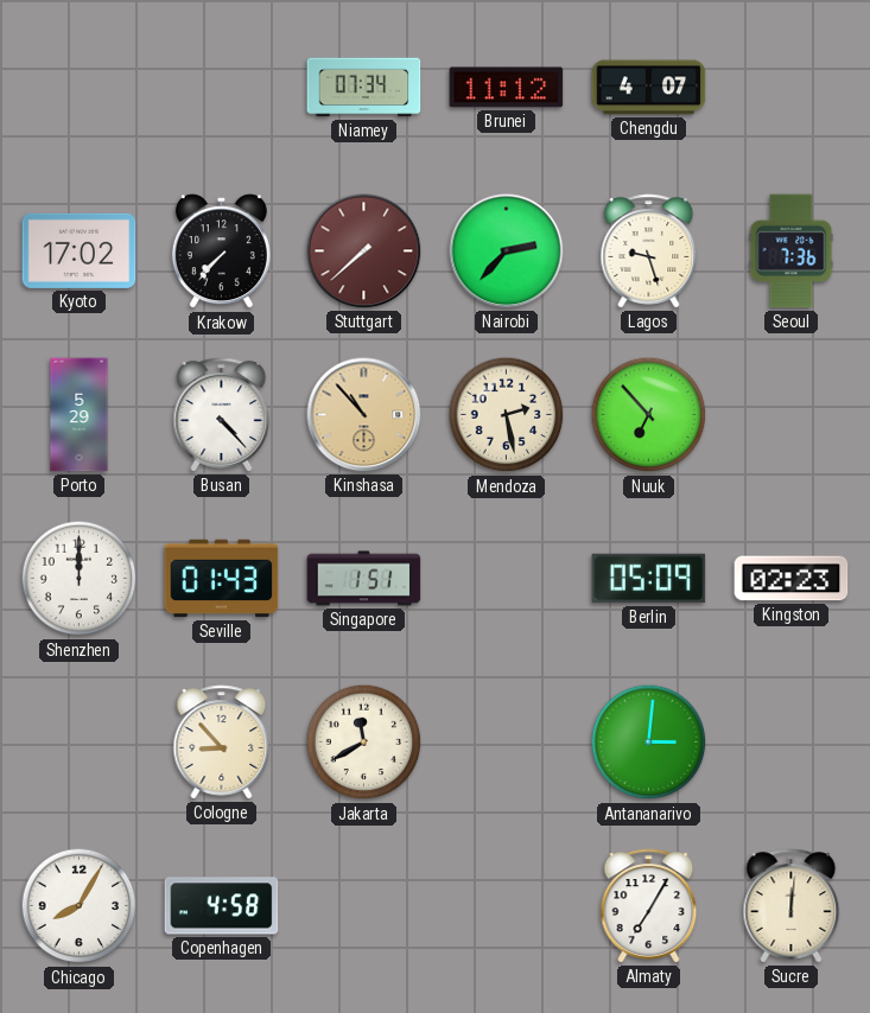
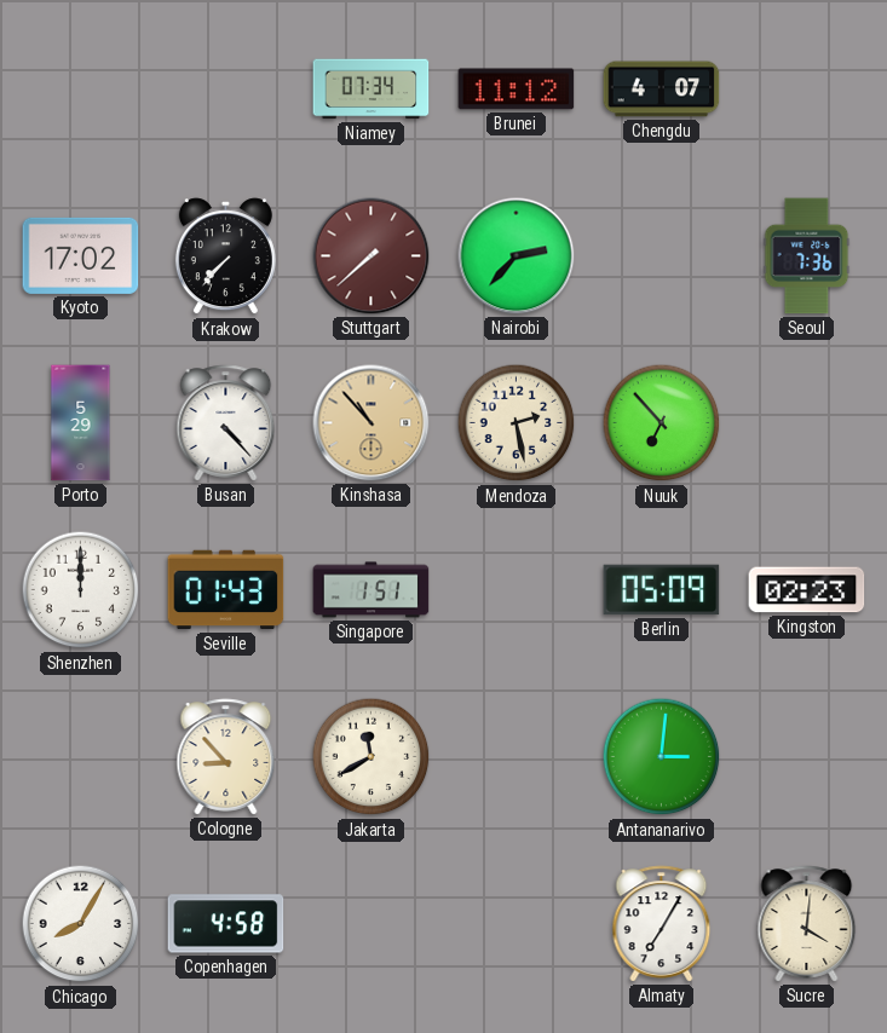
Lagos: 9:27 -> none (649, 251)
Sucre: 12:01 -> 4:01 (807, 924)
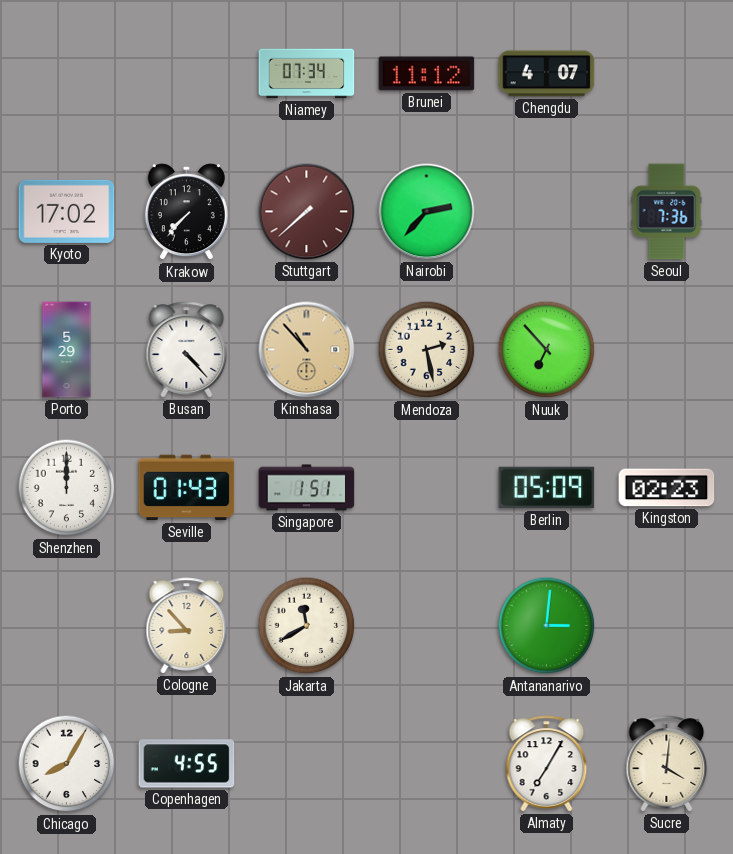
Copenhagen: 4:58 -> 4:55 (187, 764)
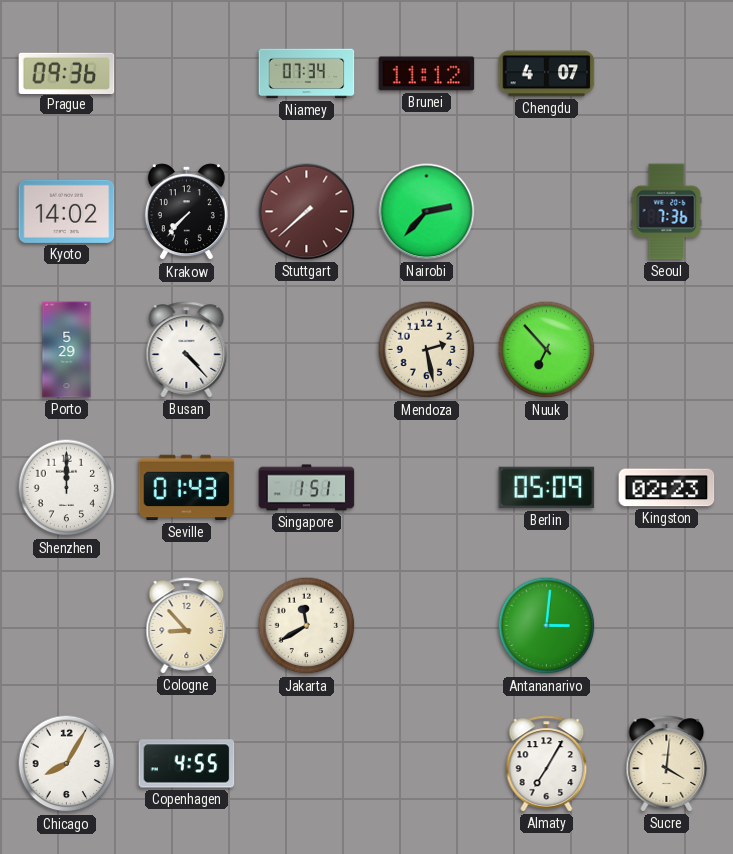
Prague: none -> 09:36 (67, 73)
Kyoto: 17:02 -> 14:02 (67, 211)
Kinshasa: 10:53 -> none (307, 350)
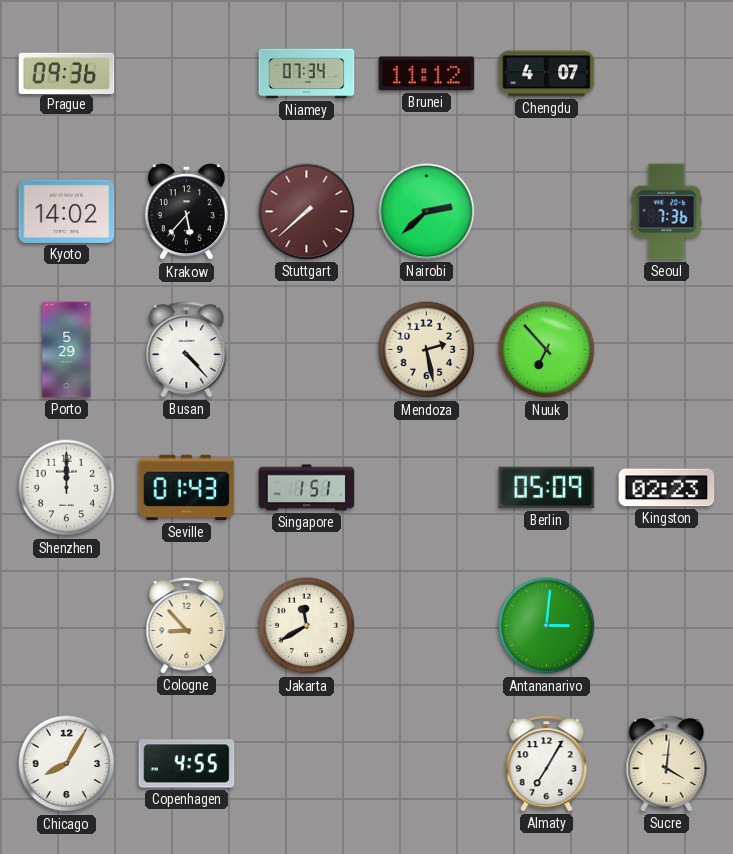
Krakow: 7:37 -> 5:37 (186, 212)
Nairobi: 2:37 -> 2:38 (427, 212)
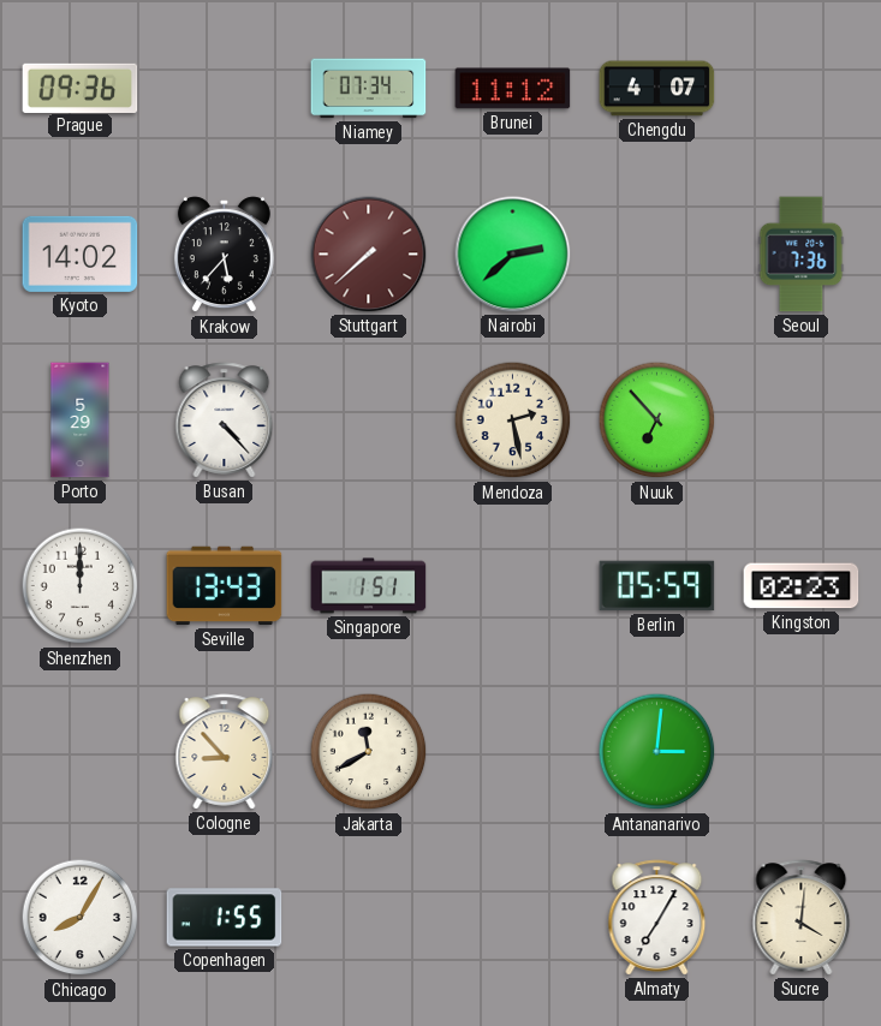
Seville: 01:43 -> 13:43 (225, 586)
Berlin: 05:09 -> 05:59 (657, 586)
Copenhagen: 4:55 -> 1:55 (225, 918)
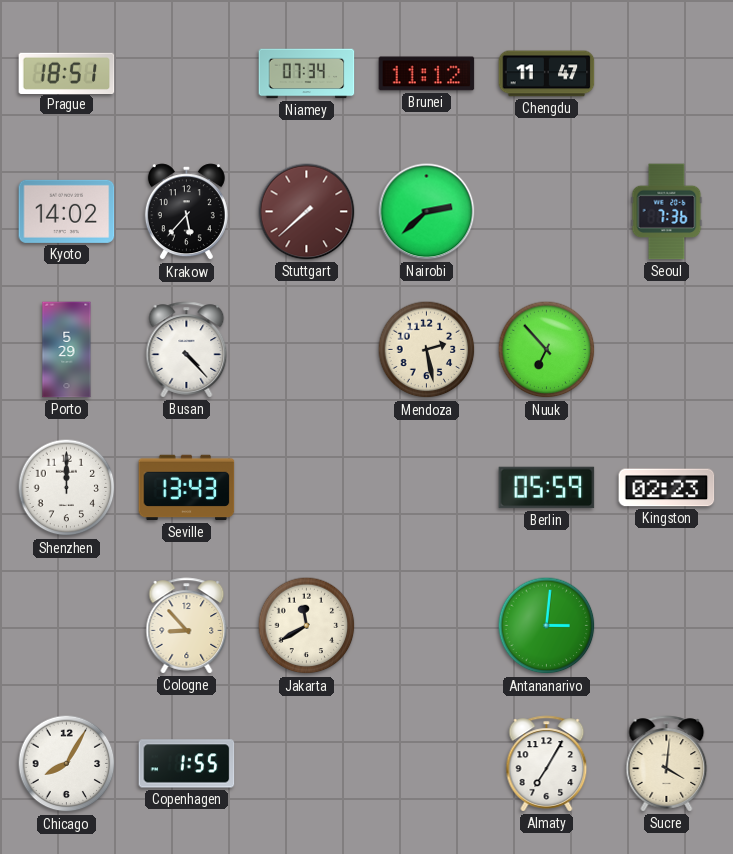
Prague: 09:36 -> 18:51 (67, 73)
Chengdu: 4:07 -> 11:47 (547, 74)
Singapore: 1:51 -> none (369, 586)
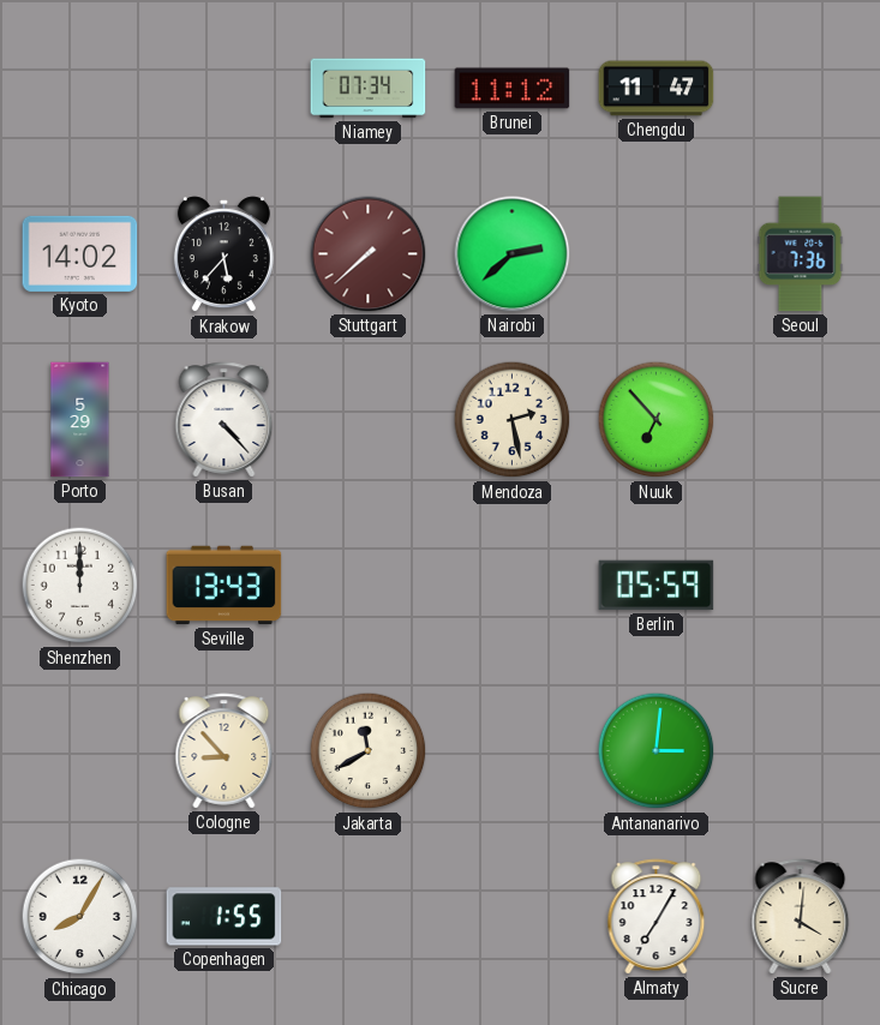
Prague: 18:51 -> none (67, 73)
Kingston: 02:23 -> none (667, 488)
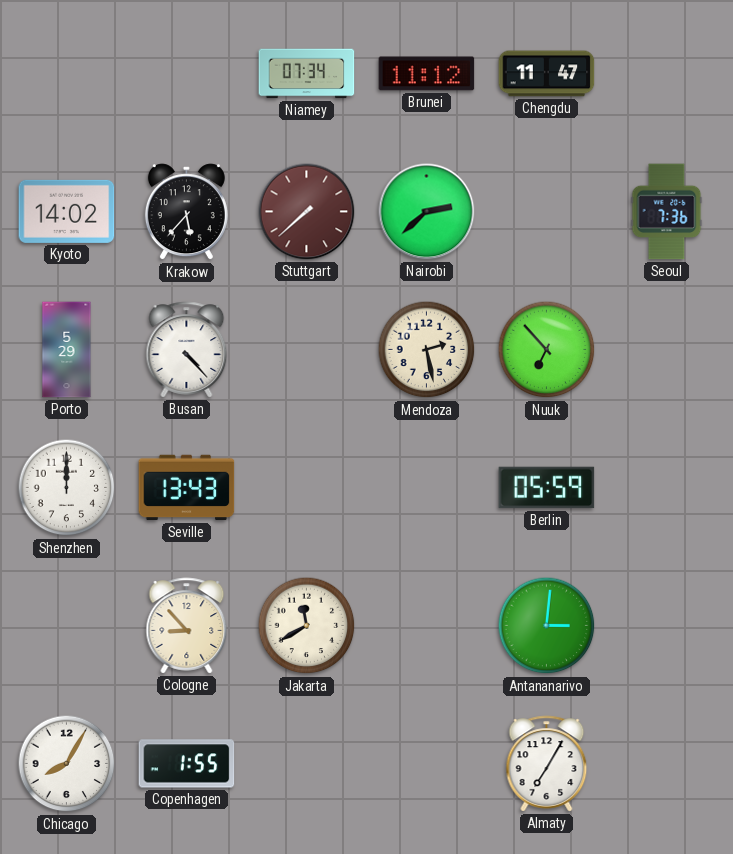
Sucre: 4:01 -> none (801, 917)
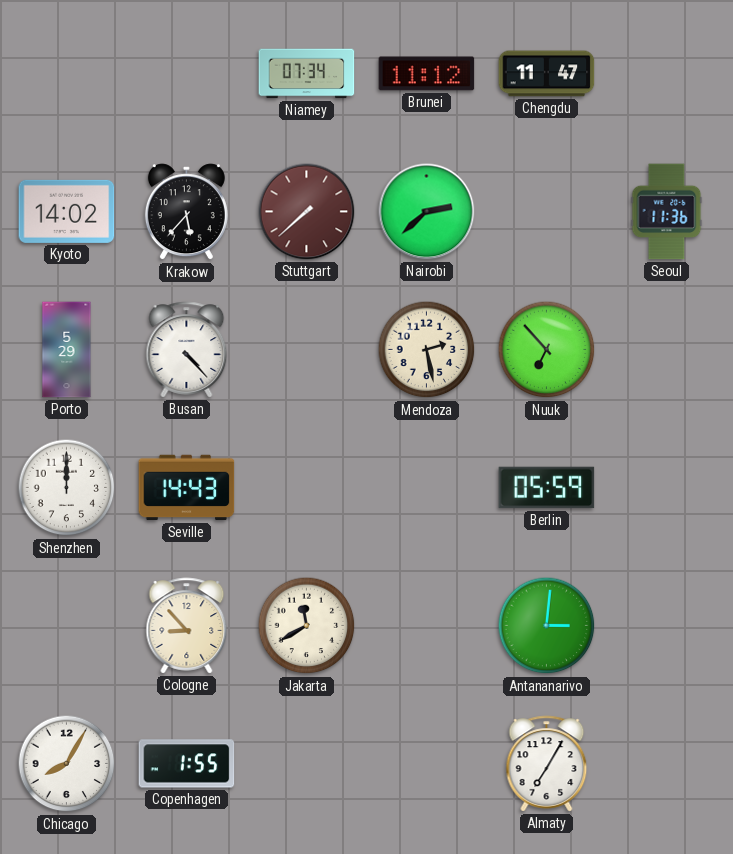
Seoul: 7:36 -> 11:36 (667, 212)
Seville: 13:43 -> 14:43 (187, 488)
